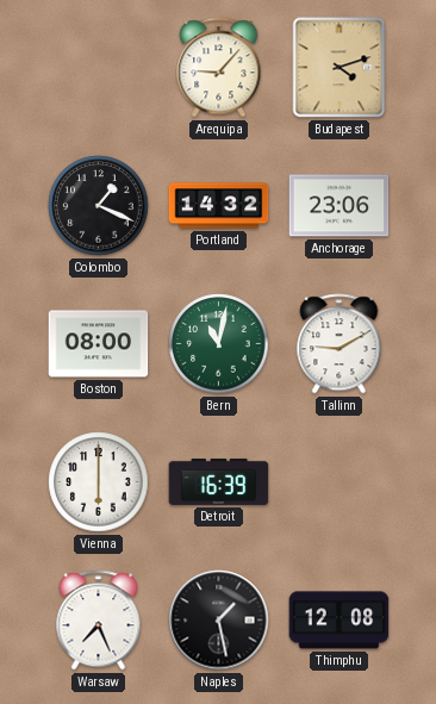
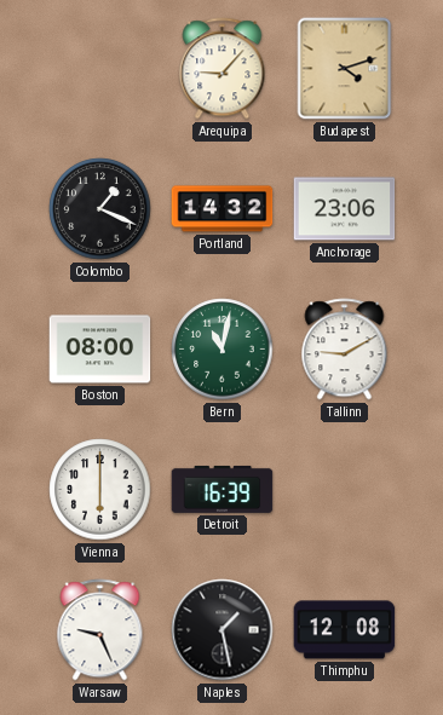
Warsaw: 7:26 -> 9:26 (100, 630)
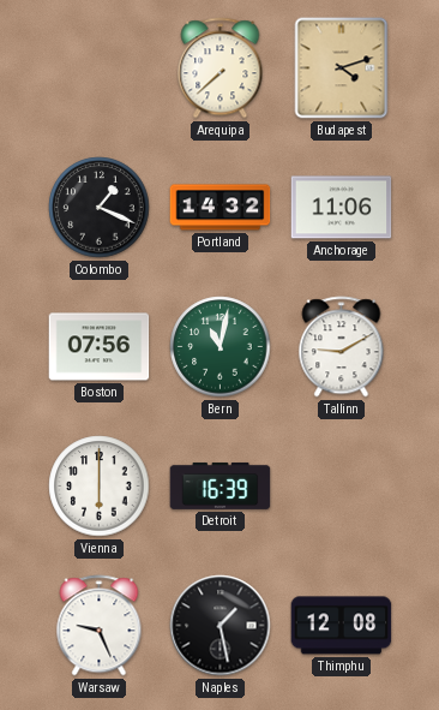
Arequipa: 9:07 -> 7:38 (221, 68)
Anchorage: 23:06 -> 11:06 (342, 208)
Boston: 08:00 -> 07:56 (100, 347)
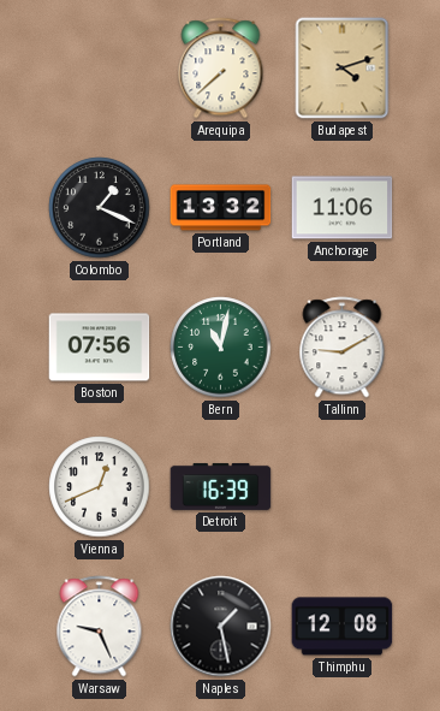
Portland: 14:32 -> 13:32 (221, 208)
Vienna: 6:00 -> 12:41 (100, 487)
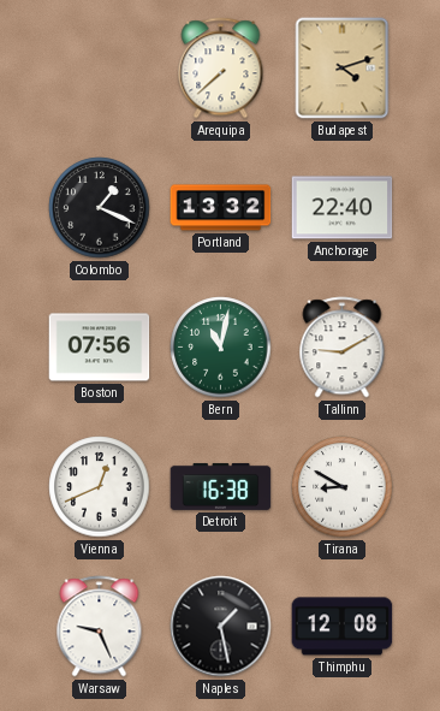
Anchorage: 11:06 -> 22:40 (343, 208)
Detroit: 16:39 -> 16:38 (221, 486)
Tirana: none -> 8:50 (343, 487)
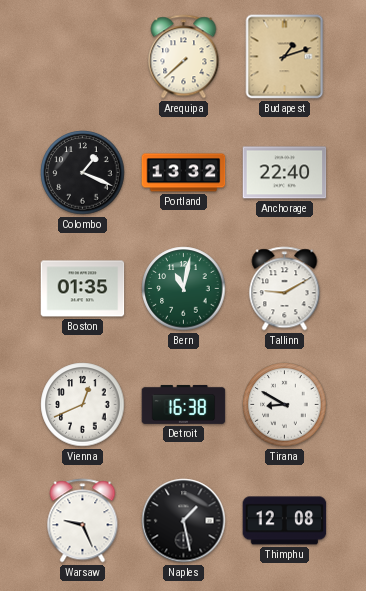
Budapest: 4:12 -> 1:12 (285, 57)
Boston: 07:56 -> 01:35 (83, 289)
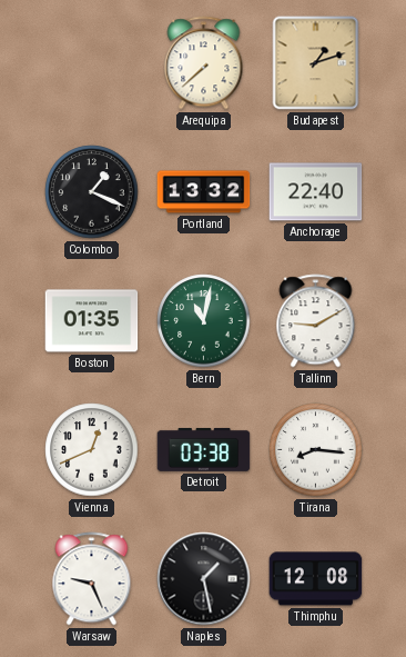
Detroit: 16:38 -> 03:38 (204, 449)
Tirana: 8:50 -> 8:16 (316, 450)
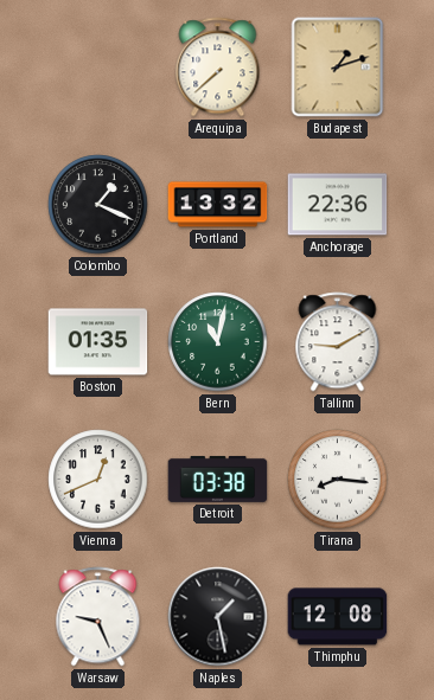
Anchorage: 22:40 -> 22:36 (338, 205)
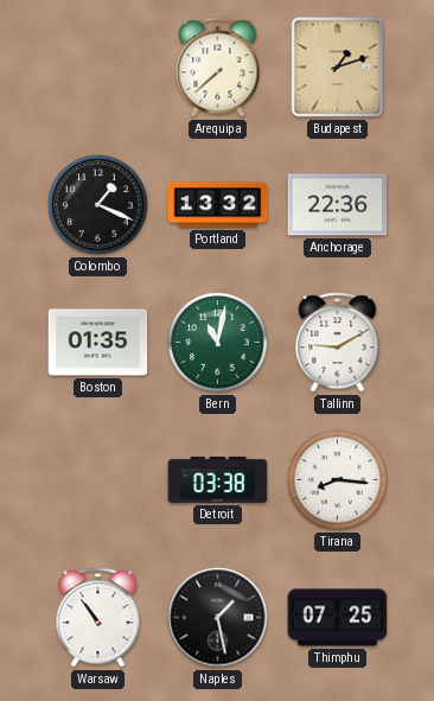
Vienna: 12:41 -> none (98, 480)
Warsaw: 9:26 -> 10:54 (98, 618)
Thimphu: 12:08 -> 07:25 (338, 618)
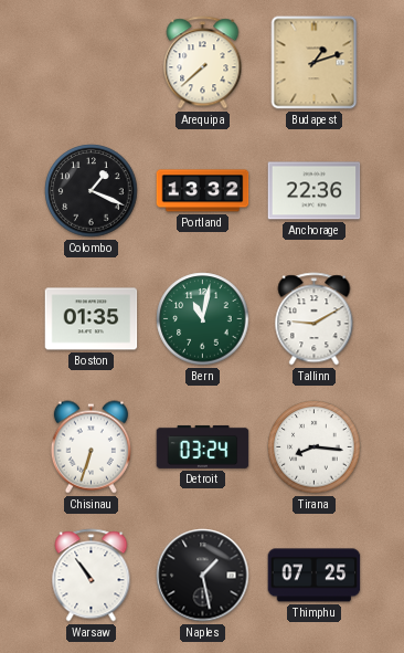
Chisinau: none -> 6:33 (91, 447)
Detroit: 03:38 -> 03:24 (203, 446)
